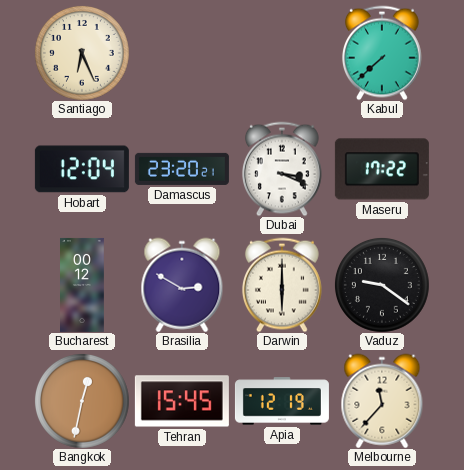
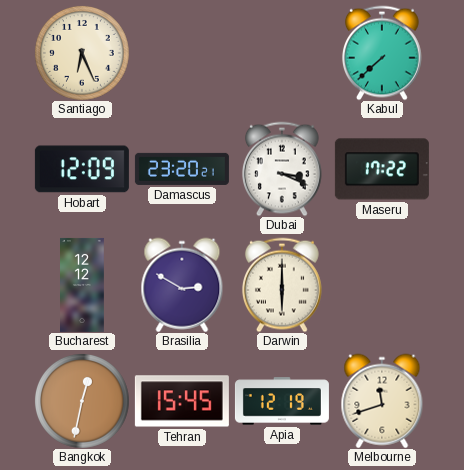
Hobart: 12:04 -> 12:09 (82, 169)
Bucharest: 00:12 -> 12:12 (83, 285)
Vaduz: 9:21 -> none (382, 285)
Melbourne: 11:37 -> 11:42 (382, 401)
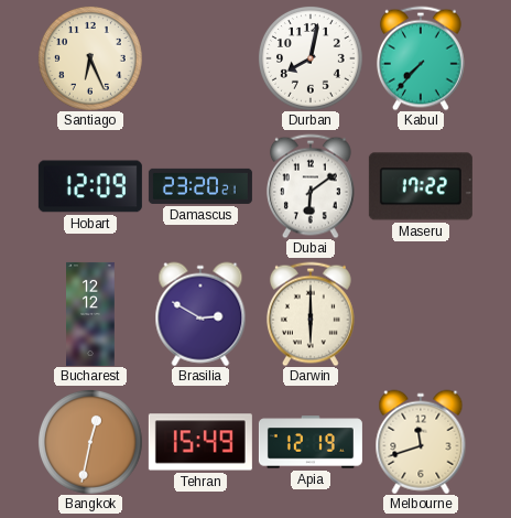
Durban: none -> 8:02 (311, 58)
Kabul: 7:38 -> 7:37 (421, 58)
Dubai: 3:19 -> 6:09 (311, 186)
Tehran: 15:45 -> 15:49 (200, 442)
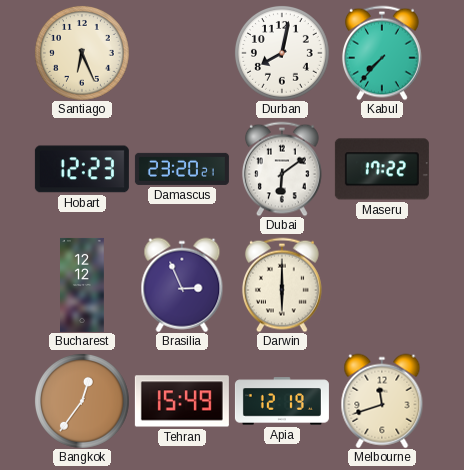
Hobart: 12:09 -> 12:23 (82, 169)
Brasilia: 2:50 -> 2:56 (182, 285)
Bangkok: 12:32 -> 12:36 (82, 401)
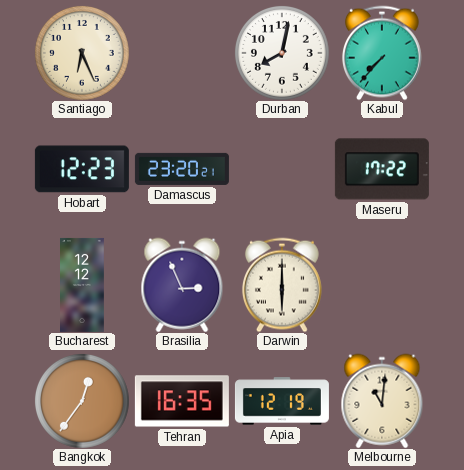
Dubai: 6:09 -> none (282, 169)
Tehran: 15:49 -> 16:35 (182, 401)
Melbourne: 11:42 -> 11:01 (382, 401)
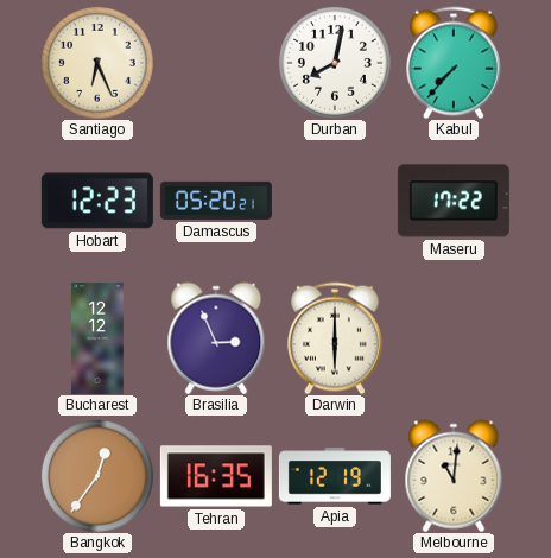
Damascus: 23:20 -> 05:20 (216, 201)
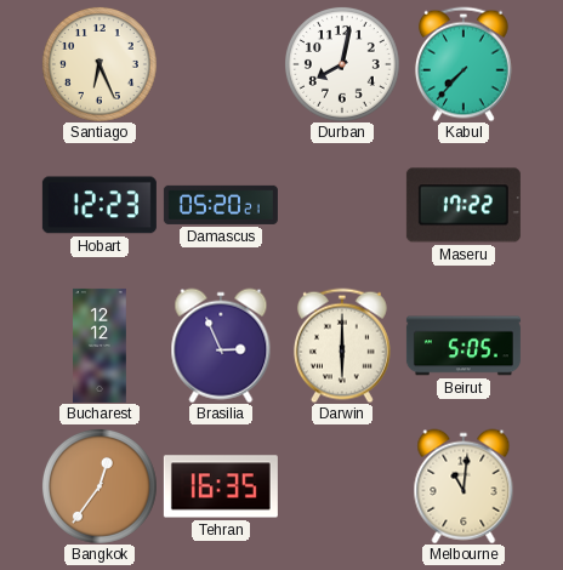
Beirut: none -> 5:05 (464, 346)
Apia: 12:19 -> none (335, 476)
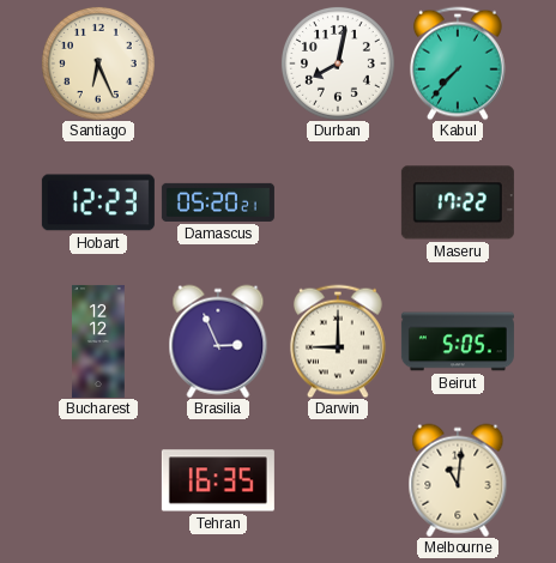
Darwin: 6:00 -> 9:00 (338, 341)
Bangkok: 12:36 -> none (99, 486)
